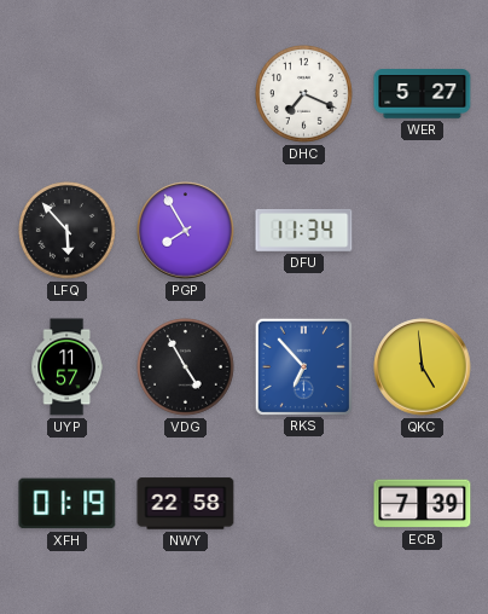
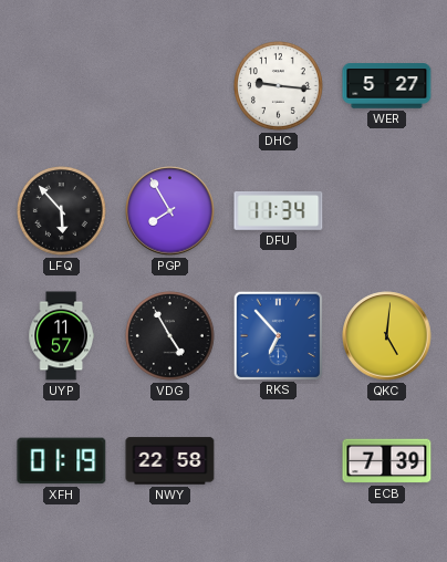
DHC: 7:19 -> 9:16 (279, 86)
QKC: 4:59 -> 5:01 (387, 336)
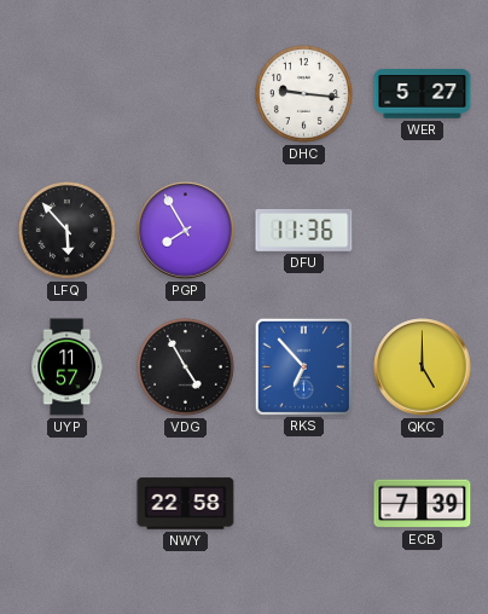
DFU: 11:34 -> 11:36 (304, 230)
QKC: 5:01 -> 5:00 (423, 367)
XFH: 01:19 -> none (62, 461)
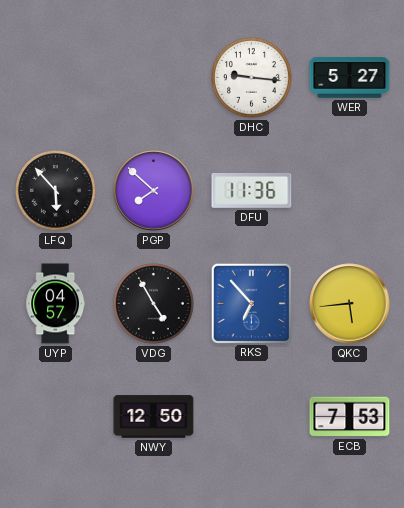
PGP: 7:55 -> 7:52 (154, 191)
UYP: 11:57 -> 04:57 (55, 304)
QKC: 5:00 -> 5:44 (350, 304)
NWY: 22:58 -> 12:50 (154, 417)
ECB: 7:39 -> 7:53 (350, 417)
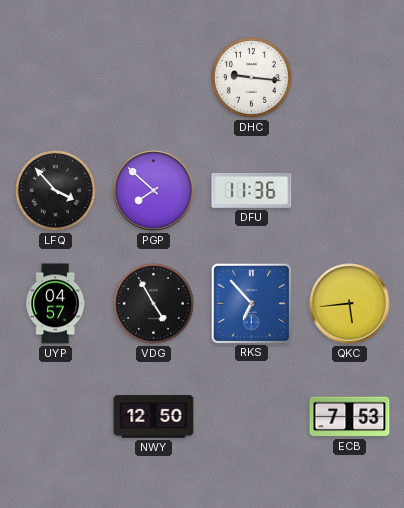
WER: 5:27 -> none (350, 78)
LFQ: 5:53 -> 3:53 (56, 191)
